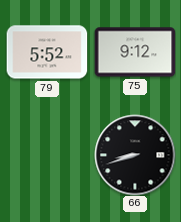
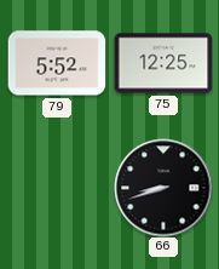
75: 9:12 -> 12:25 (163, 63)
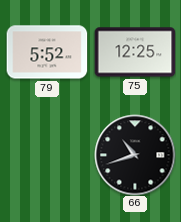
66: 8:42 -> 10:42 (135, 155)
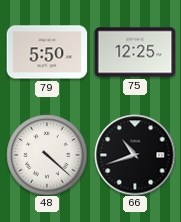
79: 5:52 -> 5:50 (47, 52)
48: none -> 4:22 (47, 155)
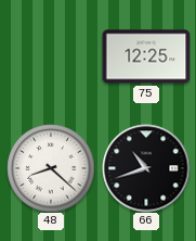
79: 5:50 -> none (47, 52)
48: 4:22 -> 8:22 (51, 168)
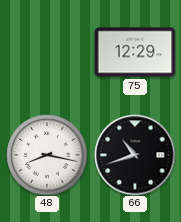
75: 12:25 -> 12:29 (135, 52)
48: 8:22 -> 8:17 (47, 155)
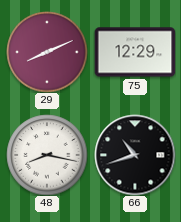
29: none -> 8:11 (47, 52)
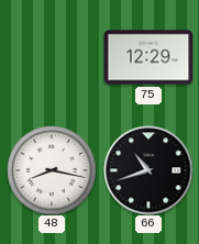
29: 8:11 -> none (47, 52)
